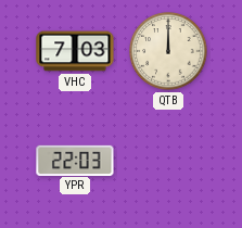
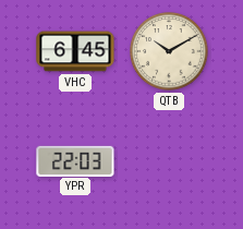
VHC: 7:03 -> 6:45 (75, 51)
QTB: 12:00 -> 10:10 (169, 51)
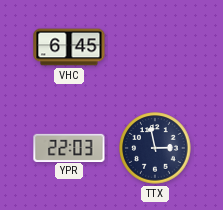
QTB: 10:10 -> none (169, 51)
TTX: none -> 2:58 (155, 148)
